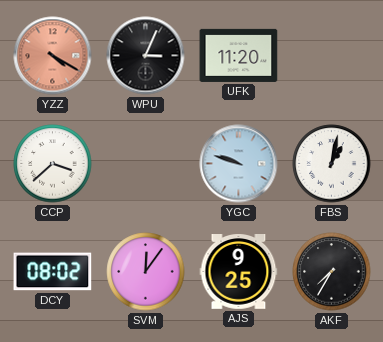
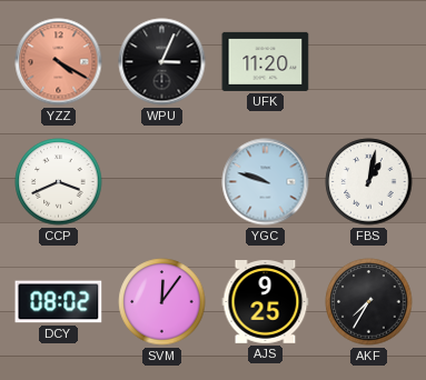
CCP: 3:38 -> 3:41 (59, 182)
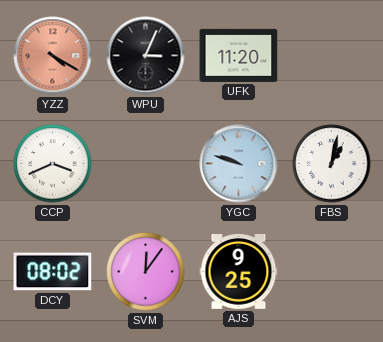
AKF: 7:35 -> none (369, 302)
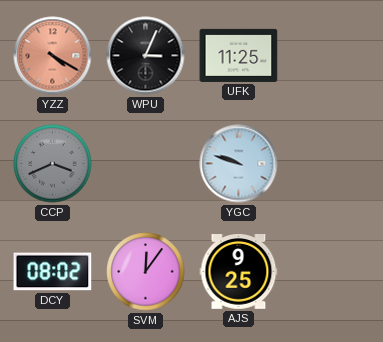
UFK: 11:20 -> 11:25 (239, 55)
CCP dial: white -> grey (53, 164)
FBS: 1:02 -> none (332, 164)
